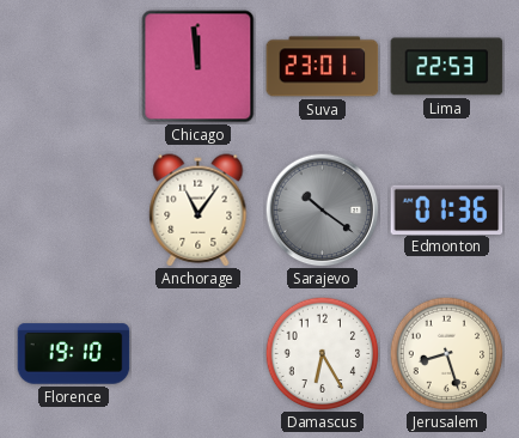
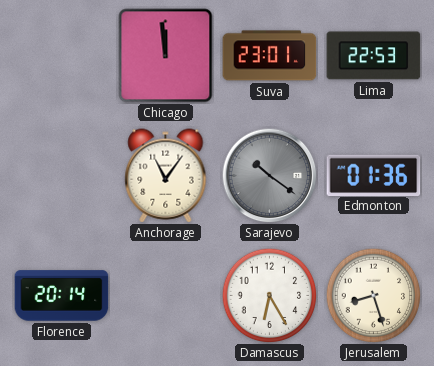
Florence: 19:10 -> 20:14 (62, 296)
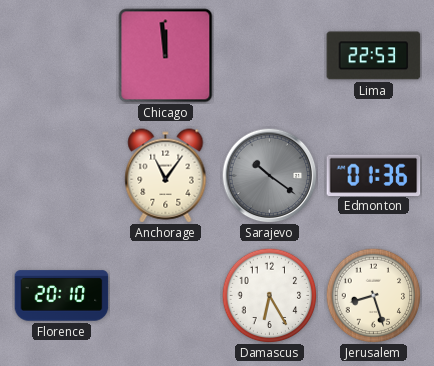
Suva: 23:01 -> none (270, 56)
Florence: 20:14 -> 20:10 (62, 296)
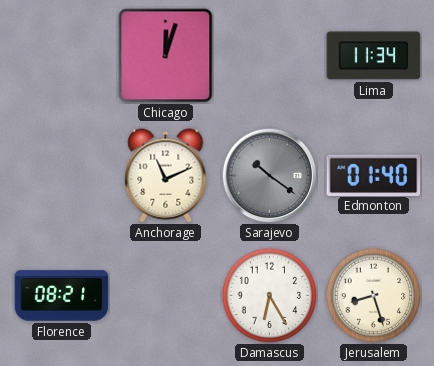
Chicago: 11:59 -> 12:03 (166, 56)
Lima: 22:53 -> 11:34 (374, 56)
Anchorage: 11:06 -> 11:11 (166, 176)
Edmonton: 01:36 -> 01:40 (374, 175)
Florence: 20:10 -> 08:21 (62, 296)
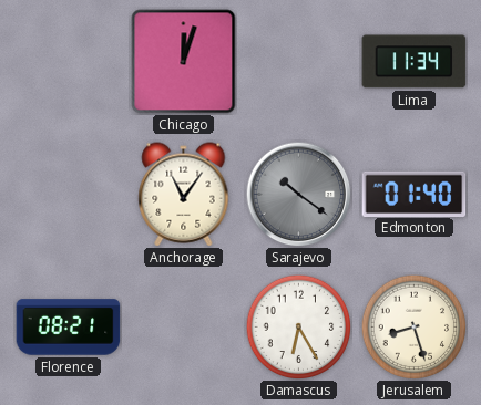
Anchorage: 11:11 -> 11:06 (184, 195)
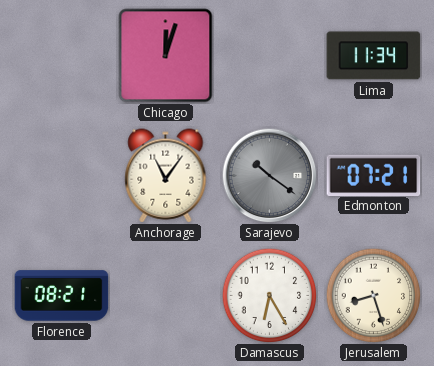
Edmonton: 01:40 -> 07:21 (374, 175)
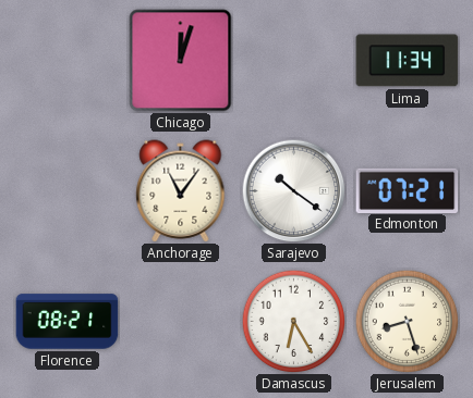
Sarajevo dial: grey -> white (293, 190)
